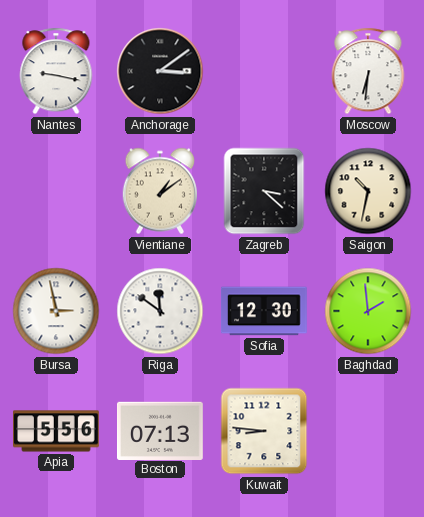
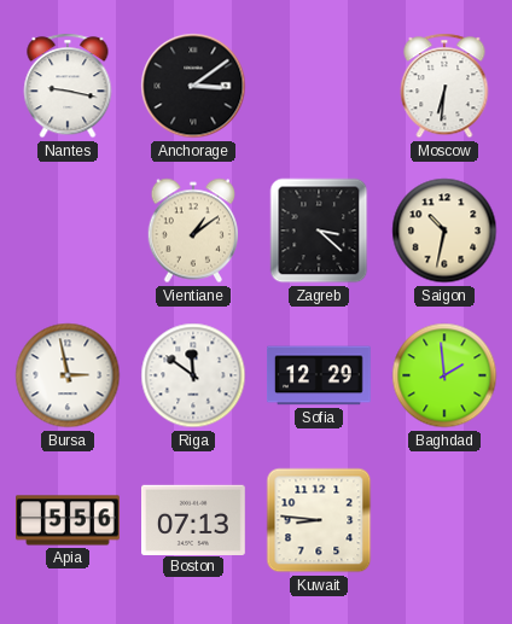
Sofia: 12:30 -> 12:29 (320, 375)
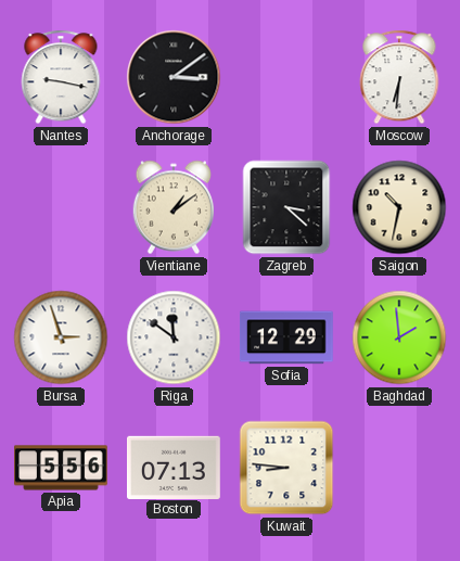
Bursa: 2:58 -> 2:57 (61, 337)
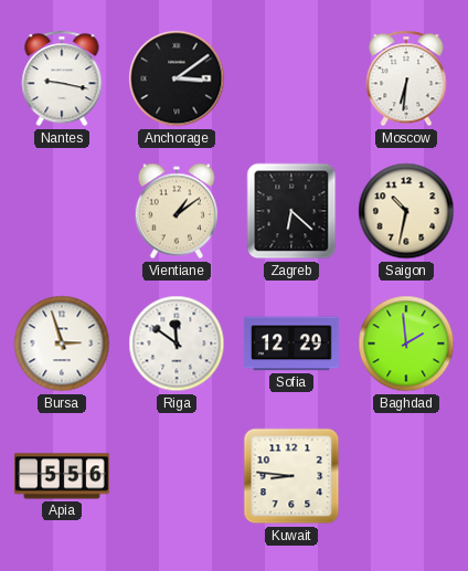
Zagreb: 3:22 -> 6:22 (291, 211)
Boston: 07:13 -> none (175, 467)
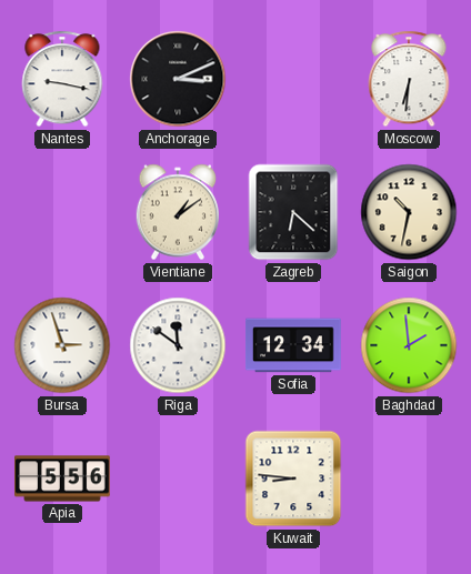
Anchorage: 3:09 -> 3:11 (178, 79)
Sofia: 12:29 -> 12:34 (294, 345)
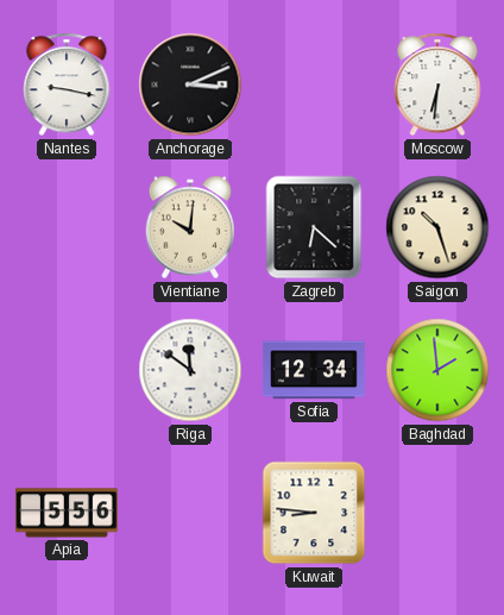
Vientiane: 1:09 -> 10:01 (190, 227)
Saigon: 10:32 -> 10:27 (437, 227)
Bursa: 2:57 -> none (62, 345)
